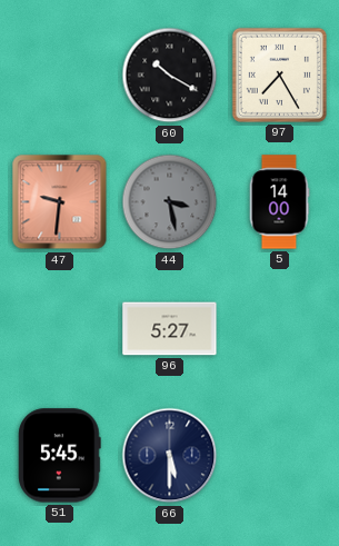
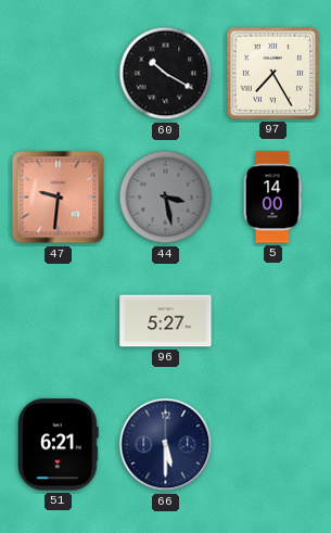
51: 5:45 -> 6:21 (59, 445)
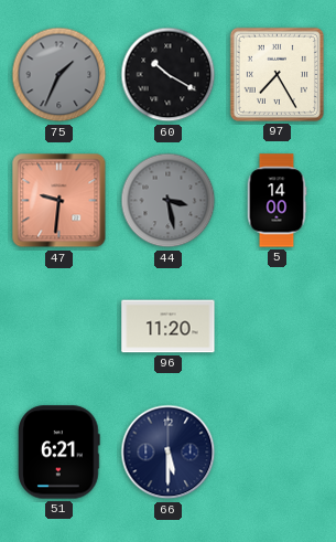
75: none -> 1:34 (59, 75)
96: 5:27 -> 11:20 (169, 327)
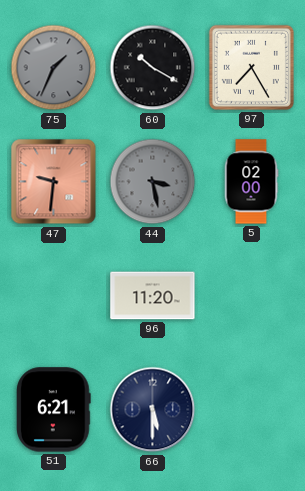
5: 14:00 -> 02:00 (251, 182)
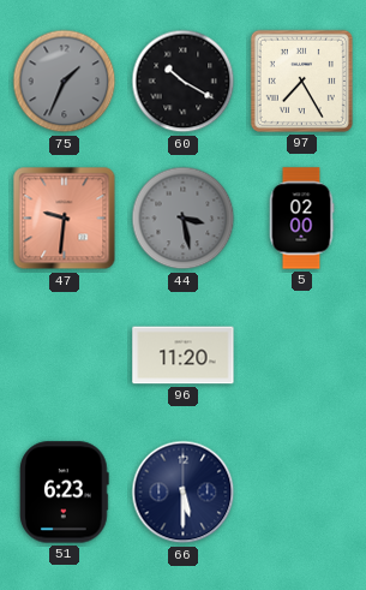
51: 6:21 -> 6:23 (65, 493)
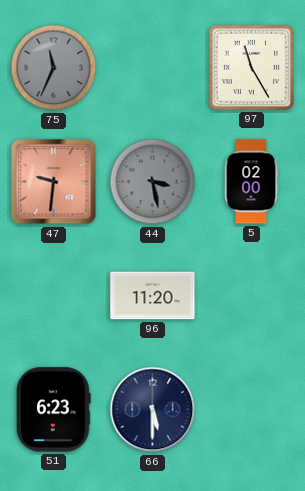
75: 1:34 -> 11:34 (54, 68)
60: 10:20 -> none (184, 82)
97: 7:25 -> 11:25 (251, 67)
